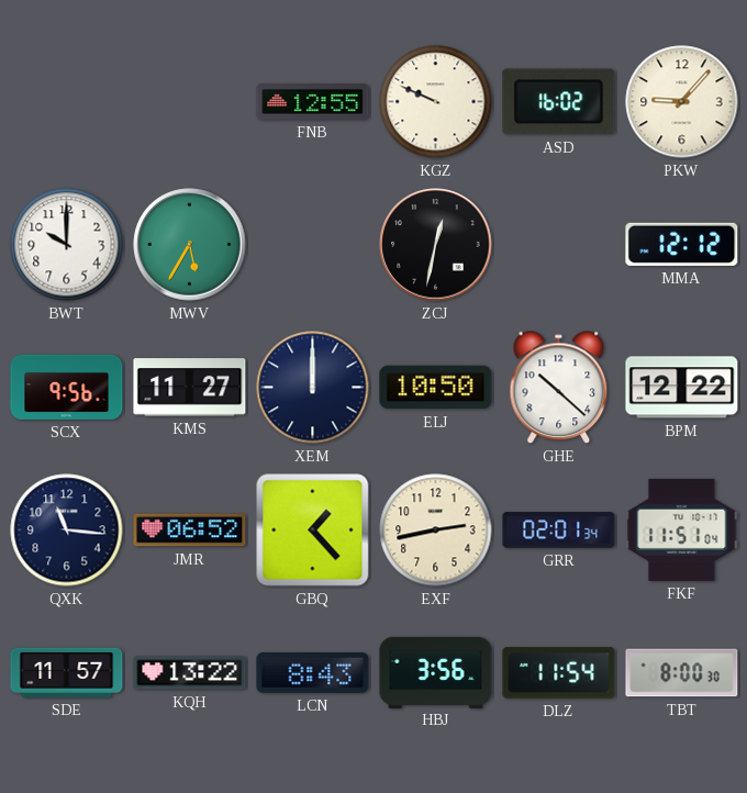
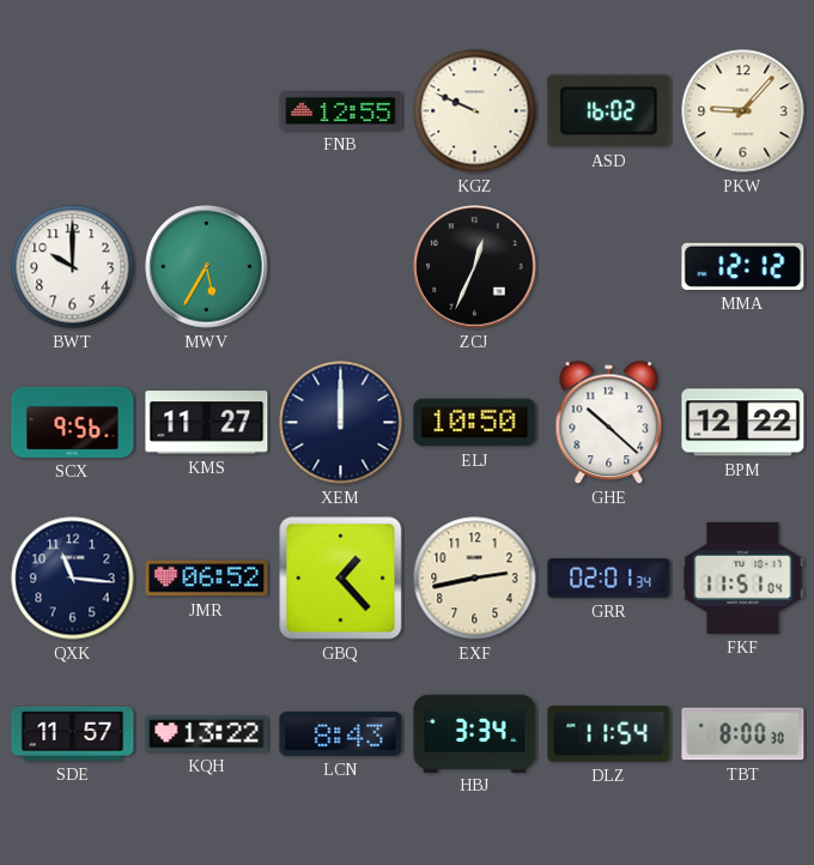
ZCJ: 12:32 -> 12:34 (475, 267)
HBJ: 3:56 -> 3:34 (475, 733)
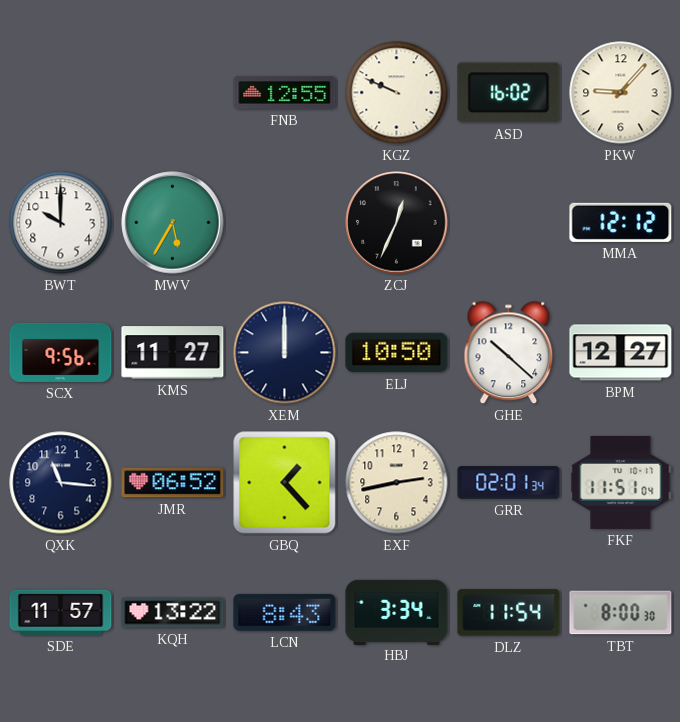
BPM: 12:22 -> 12:27 (621, 353)
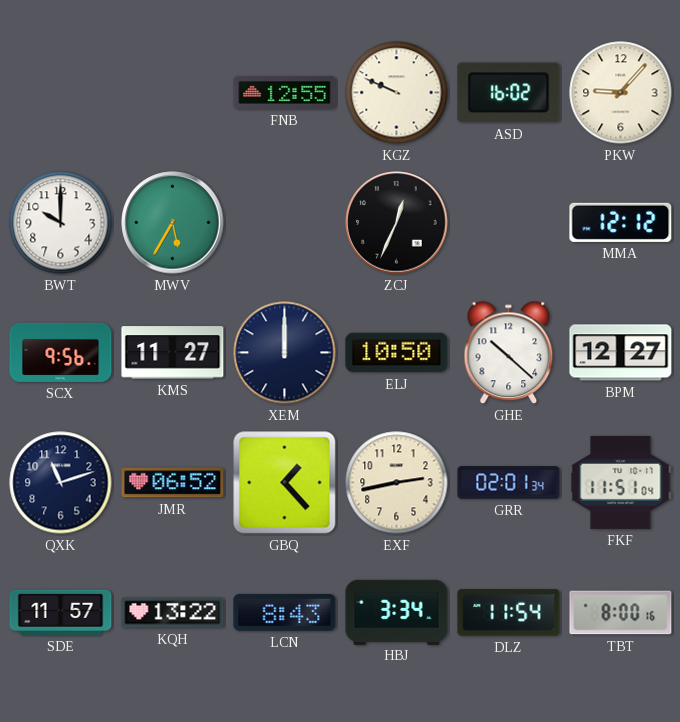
QXK: 11:16 -> 11:12 (61, 483)
TBT: 8:00:30 -> 8:00:16 (621, 613)
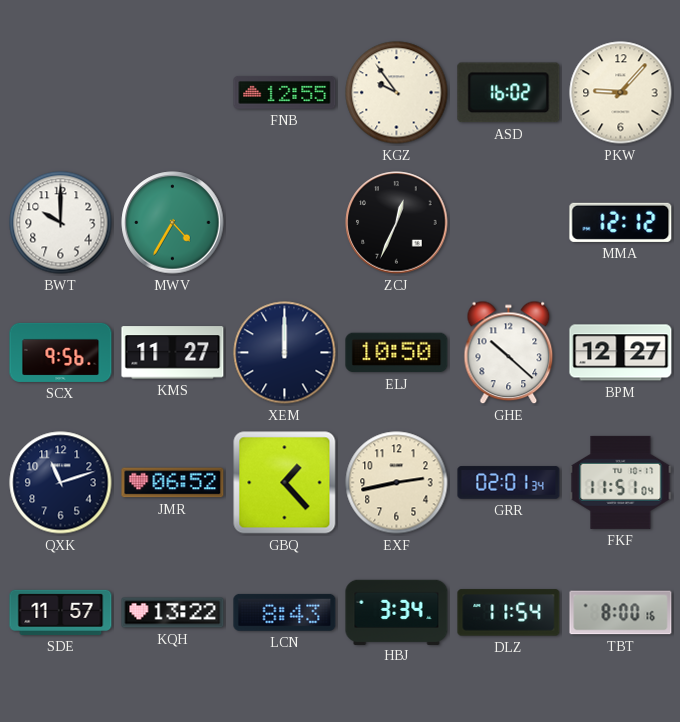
KGZ: 9:49 -> 9:54 (397, 93)
MWV: 5:35 -> 4:35 (173, 223)
